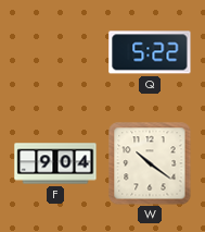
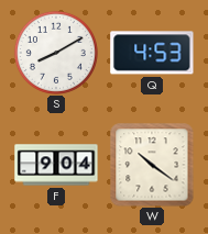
S: none -> 8:10 (56, 53)
Q: 5:22 -> 4:53 (152, 53)
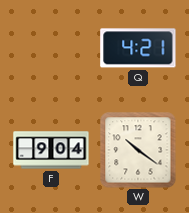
S: 8:10 -> none (56, 53)
Q: 4:53 -> 4:21 (138, 48)
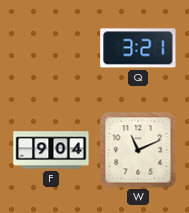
Q: 4:21 -> 3:21 (138, 48)
W: 10:21 -> 11:11 (138, 150)
